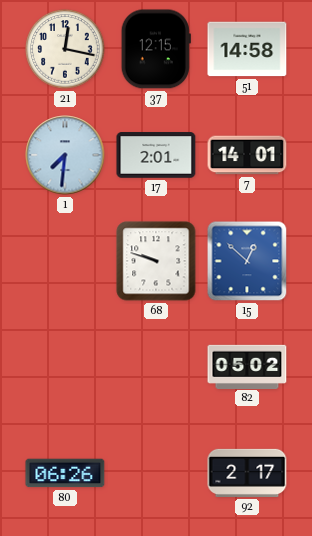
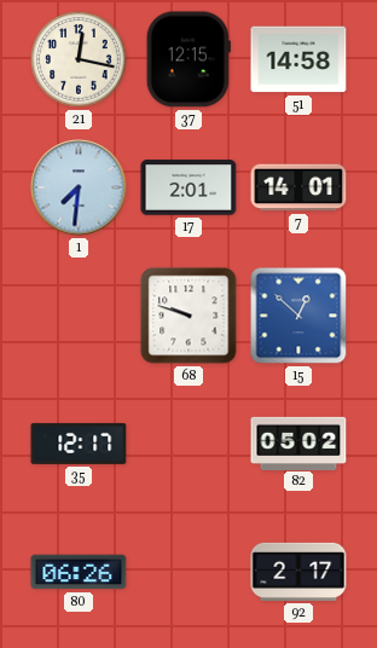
35: none -> 12:17 (79, 444)
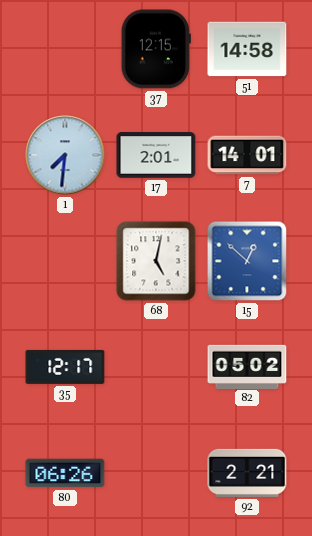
21: 12:17 -> none (79, 59)
68: 9:48 -> 5:02 (156, 261)
92: 2:17 -> 2:21 (247, 473)
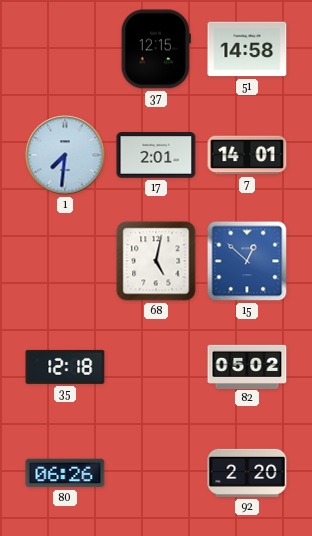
35: 12:17 -> 12:18 (65, 367)
92: 2:21 -> 2:20 (247, 473)
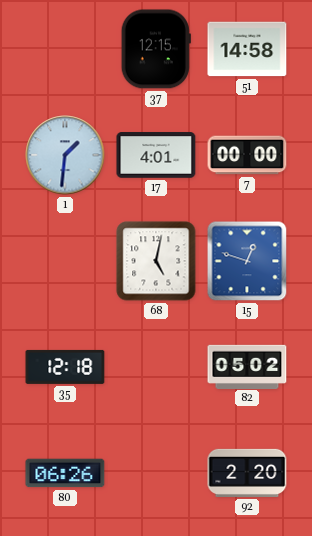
1: 7:31 -> 1:31 (65, 155)
17: 2:01 -> 4:01 (156, 155)
7: 14:01 -> 00:00 (247, 155)
15: 12:52 -> 12:48 (247, 261)
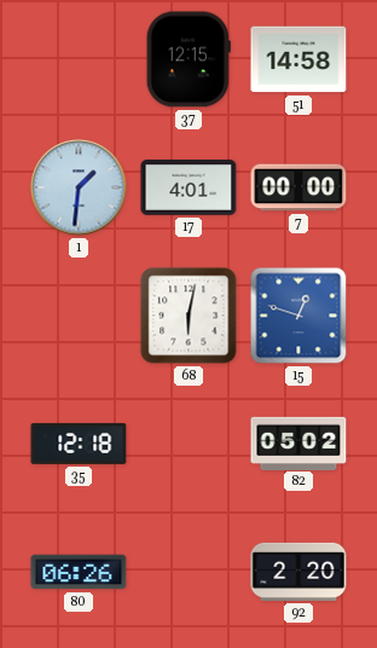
68: 5:02 -> 6:02 (188, 316)
